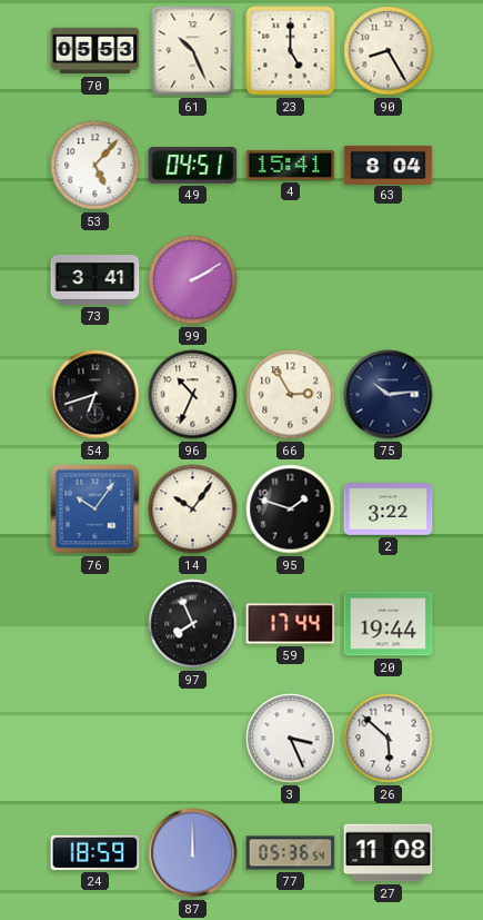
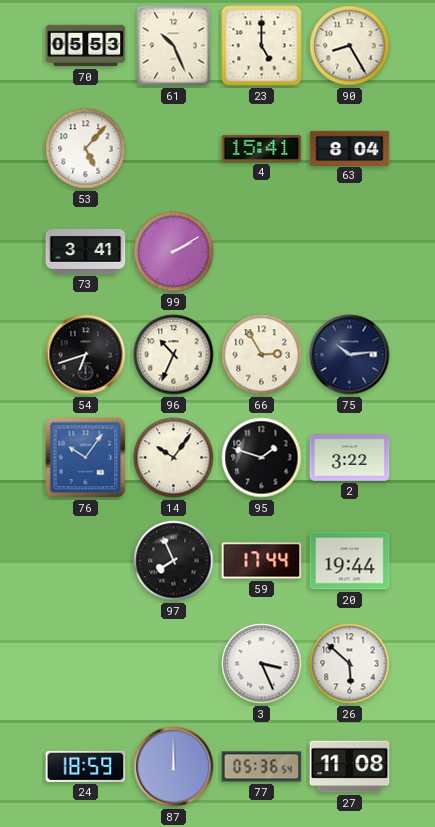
49: 04:51 -> none (193, 166)
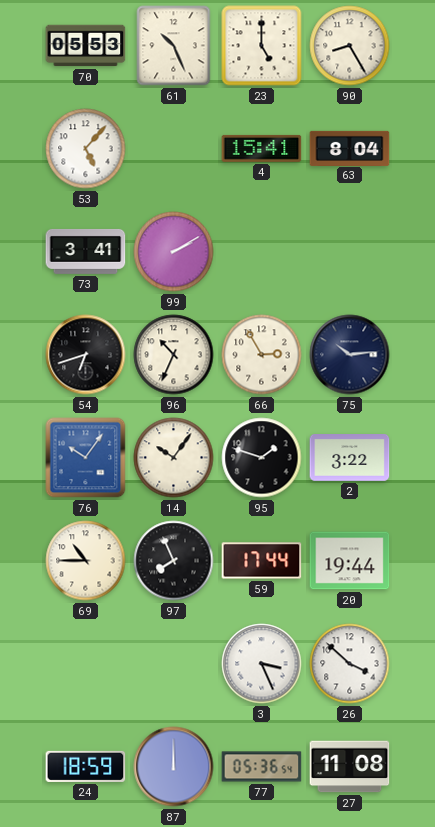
69: none -> 10:45 (86, 561)
26: 5:52 -> 3:52 (350, 664)
